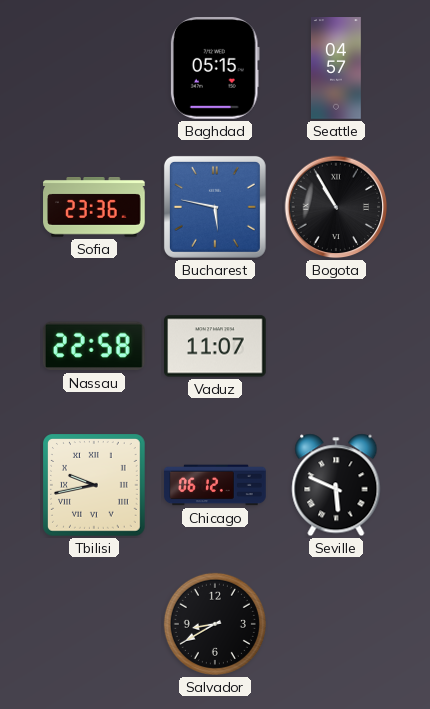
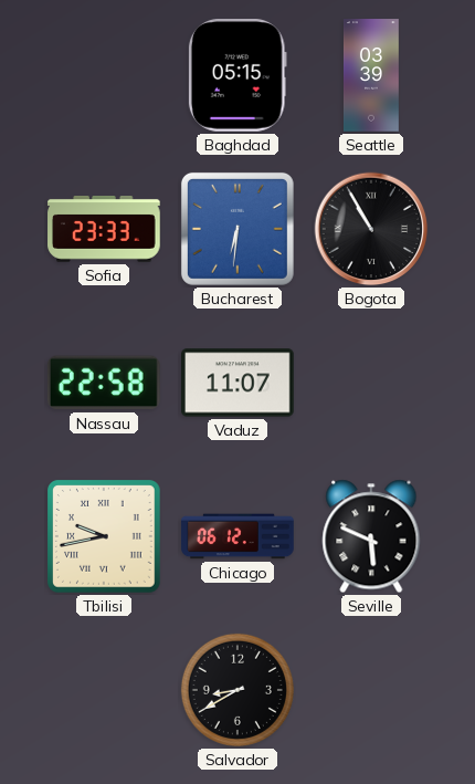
Seattle: 04:57 -> 03:39 (371, 75)
Sofia: 23:36 -> 23:33 (104, 230)
Bucharest: 5:47 -> 6:31 (237, 229)
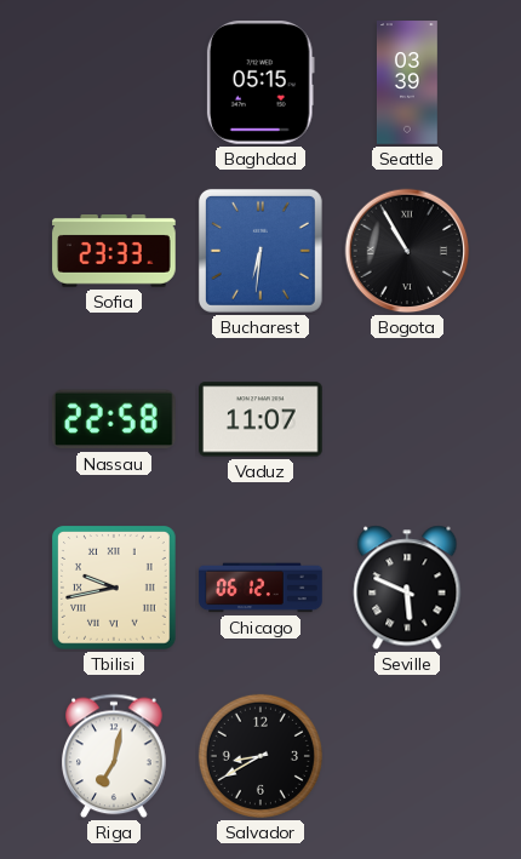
Riga: none -> 7:02 (115, 756)
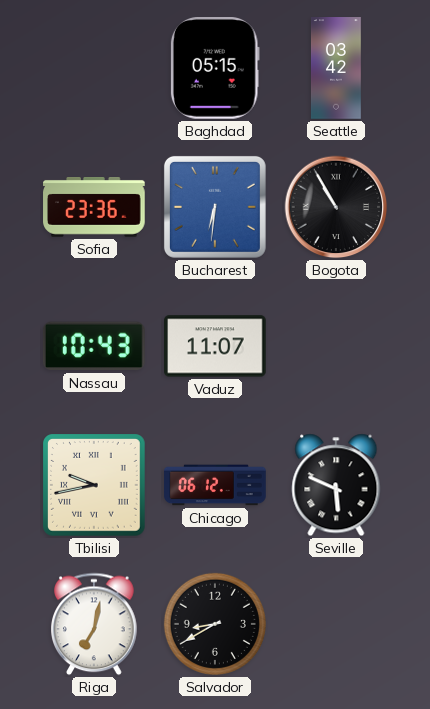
Seattle: 03:39 -> 03:42 (336, 68)
Sofia: 23:33 -> 23:36 (94, 208)
Nassau: 22:58 -> 10:43 (94, 346)
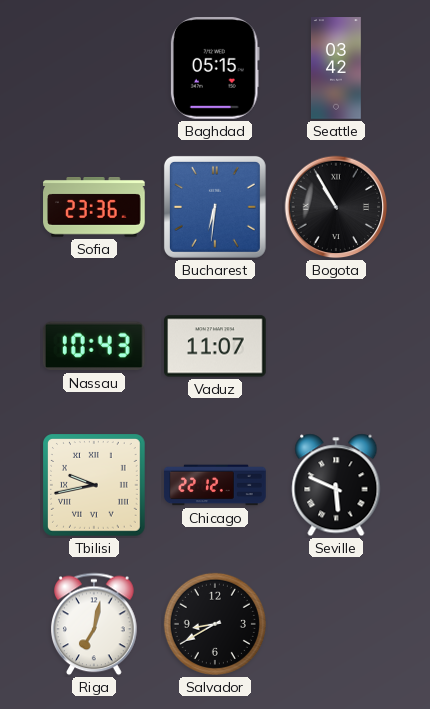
Chicago: 06:12 -> 22:12 (215, 485)
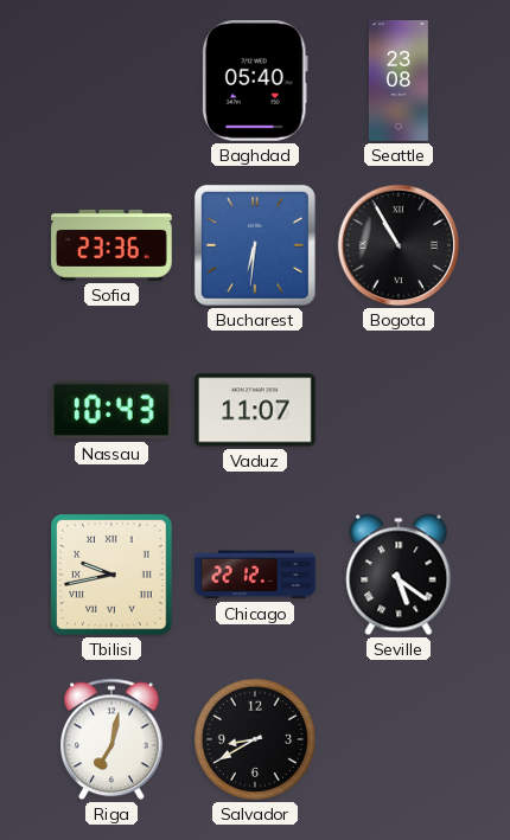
Baghdad: 05:15 -> 05:40 (255, 82)
Seattle: 03:42 -> 23:08 (399, 81)
Seville: 5:49 -> 5:21 (399, 575)
